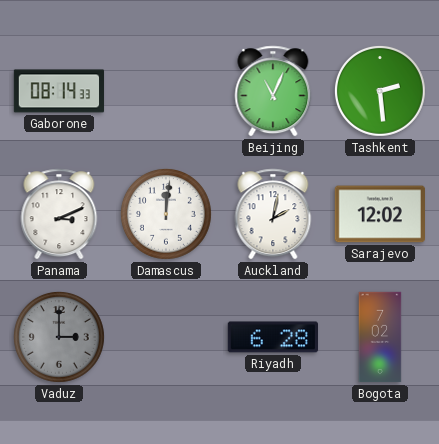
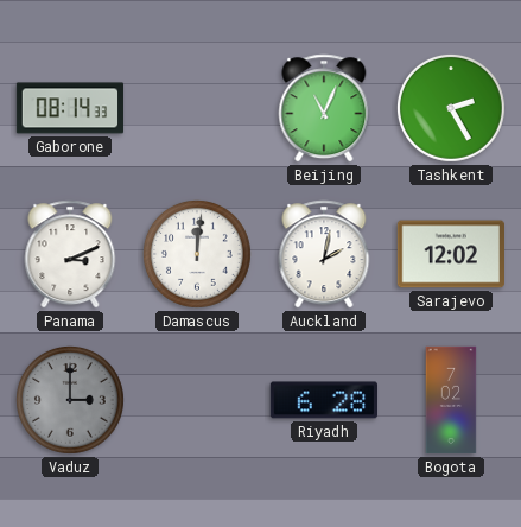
Tashkent: 2:29 -> 2:25 (452, 109)
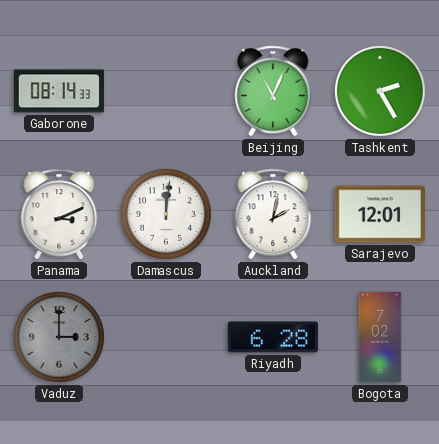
Sarajevo: 12:02 -> 12:01 (379, 214)
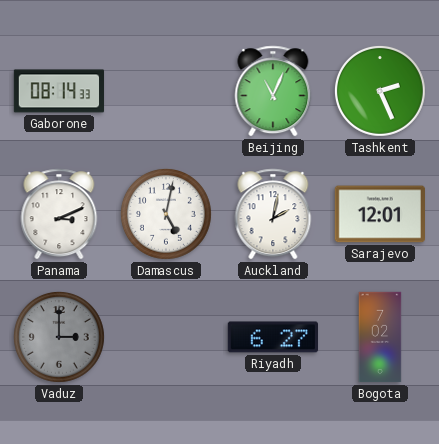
Tashkent: 2:25 -> 2:26 (381, 92)
Damascus: 12:01 -> 5:02 (167, 215)
Riyadh: 6:28 -> 6:27 (272, 337)
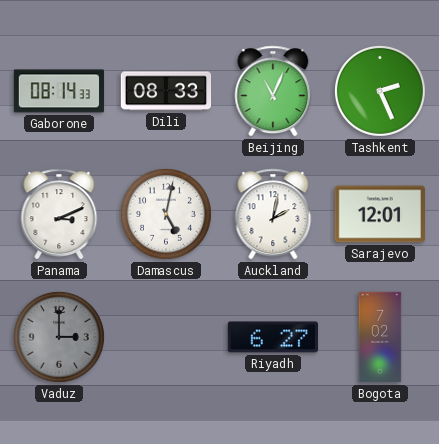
Dili: none -> 08:33 (166, 91)
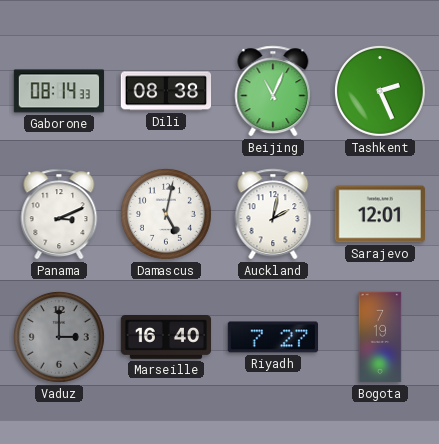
Dili: 08:33 -> 08:38 (166, 91)
Marseille: none -> 16:40 (166, 338)
Riyadh: 6:27 -> 7:27 (272, 337)
Bogota: 7:02 -> 7:19 (380, 337)
